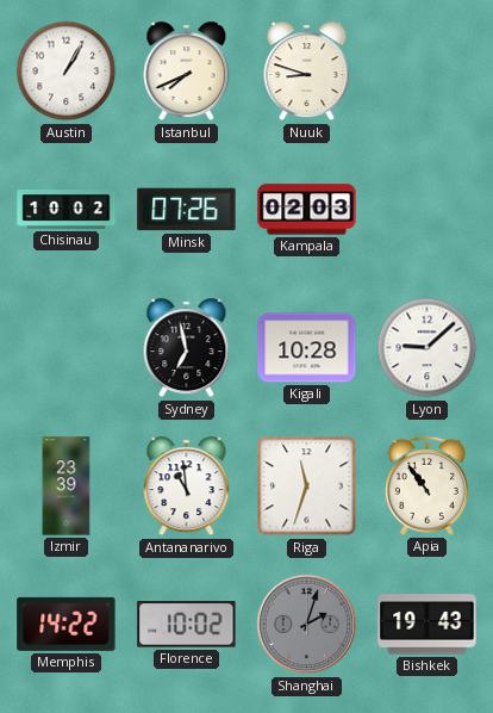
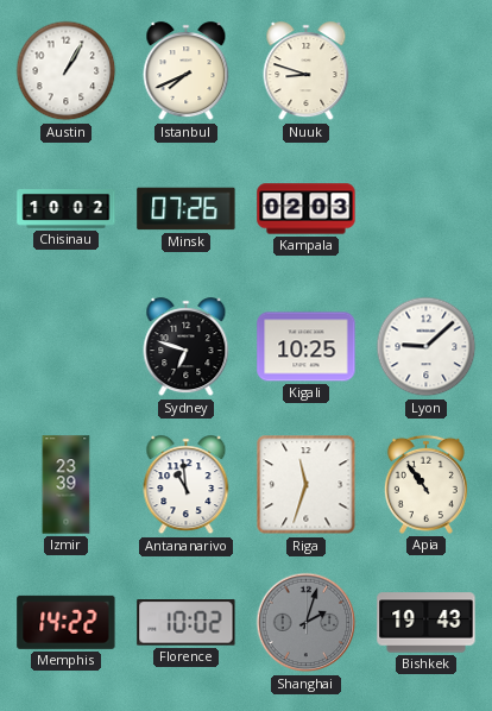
Sydney: 6:58 -> 6:48 (187, 347)
Kigali: 10:28 -> 10:25 (307, 347)
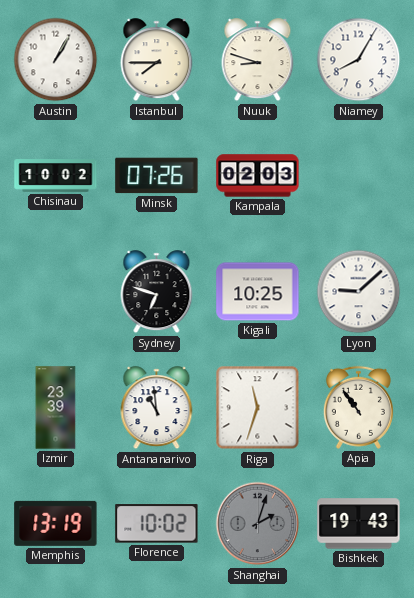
Istanbul: 7:41 -> 7:45 (157, 60)
Niamey: none -> 8:05 (359, 60)
Memphis: 14:22 -> 13:19 (56, 523)
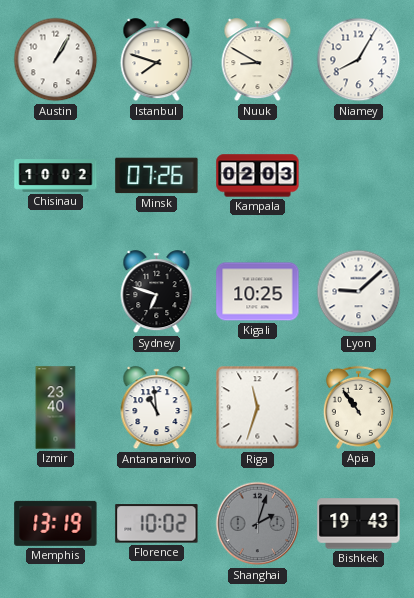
Istanbul: 7:45 -> 7:48 (157, 60)
Nuuk: 8:48 -> 8:50 (258, 60)
Izmir: 23:39 -> 23:40 (56, 408)
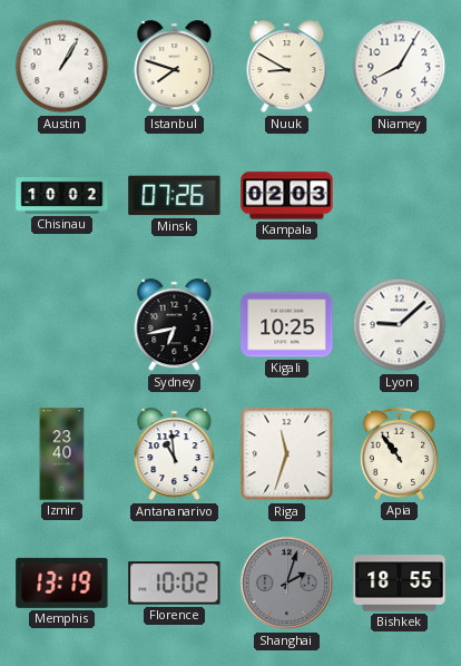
Sydney: 6:48 -> 6:43 (175, 325)
Bishkek: 19:43 -> 18:55 (400, 584)
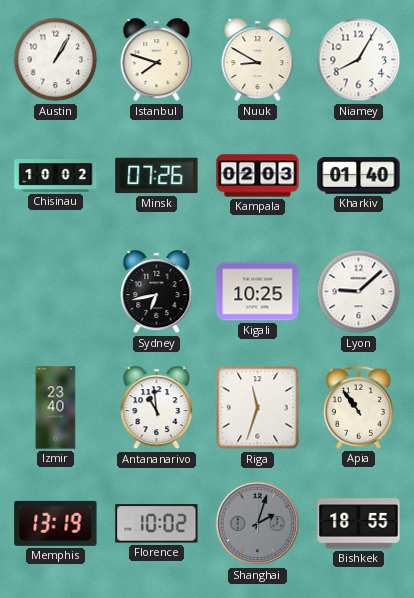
Kharkiv: none -> 01:40 (359, 176)
